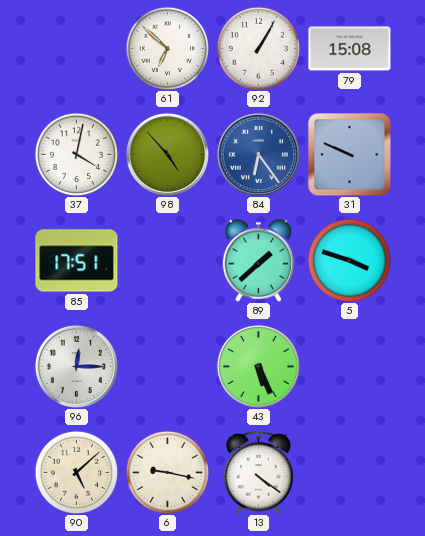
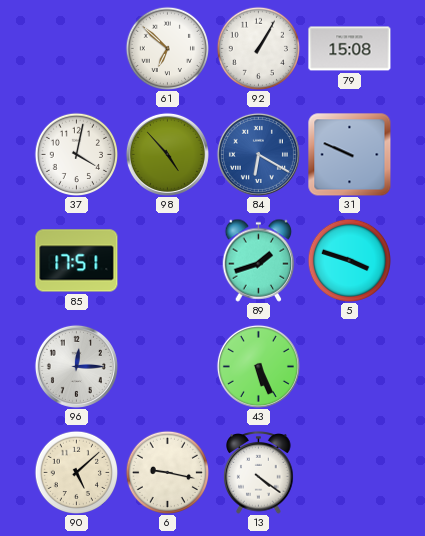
84: 6:24 -> 6:20 (258, 154)
89: 1:38 -> 1:42 (259, 260)
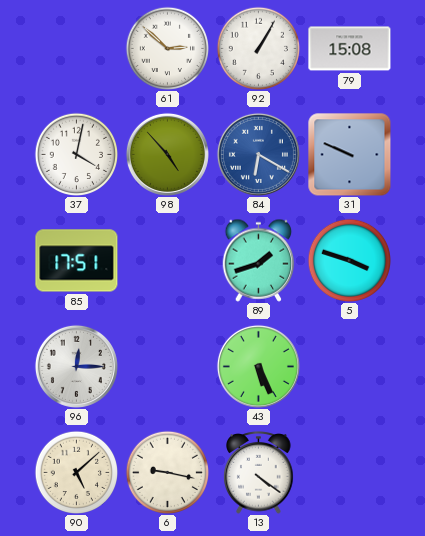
61: 6:52 -> 2:52 (167, 48)
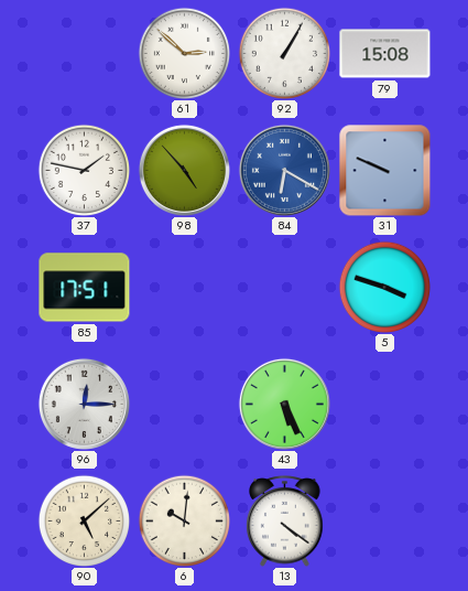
37: 4:02 -> 1:47 (84, 170)
89: 1:42 -> none (259, 260)
6: 9:17 -> 10:01 (184, 520)
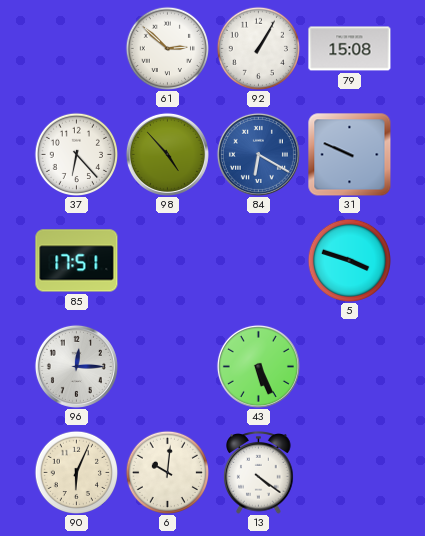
37: 1:47 -> 6:23 (76, 154)
90: 5:08 -> 6:04 (76, 472)
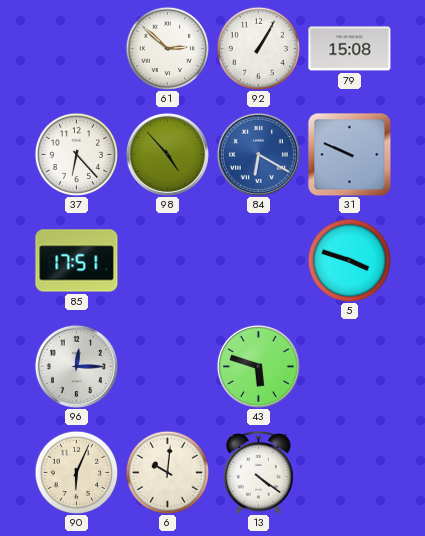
43: 5:26 -> 5:48 (258, 366)
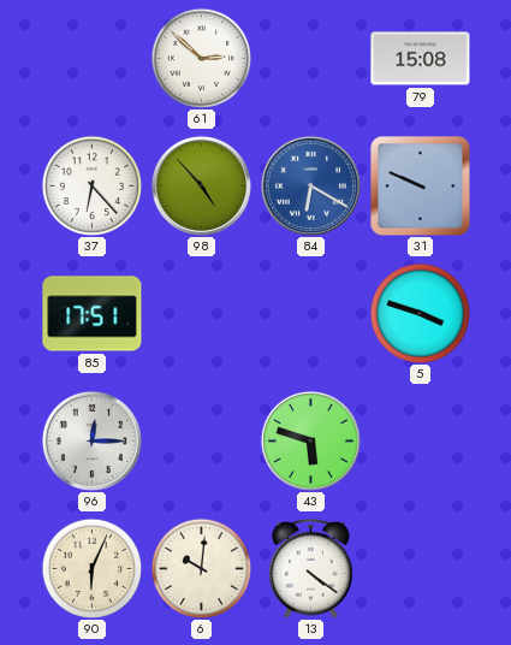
92: 1:05 -> none (258, 48)
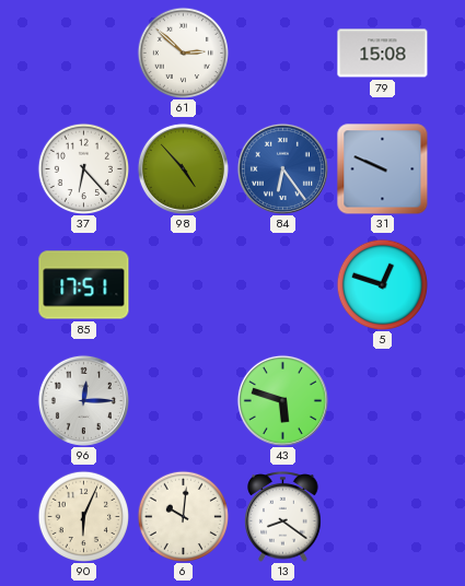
84: 6:20 -> 6:24 (282, 168)
5: 3:48 -> 12:48 (382, 284)
13: 4:21 -> 8:21 (283, 517)
